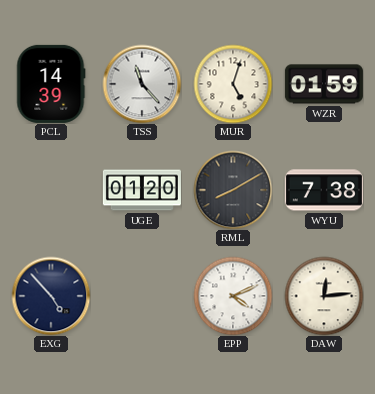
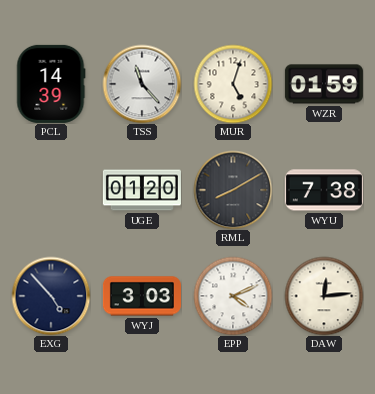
WYJ: none -> 3:03 (142, 296)
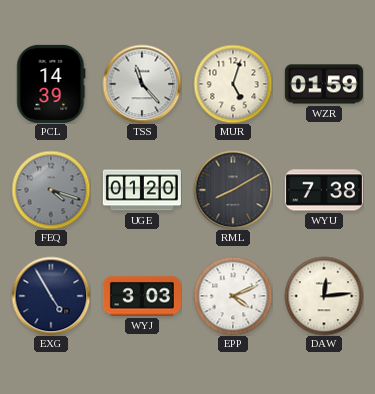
FEQ: none -> 4:18 (51, 190)
EXG: 4:53 -> 4:55 (51, 296)
